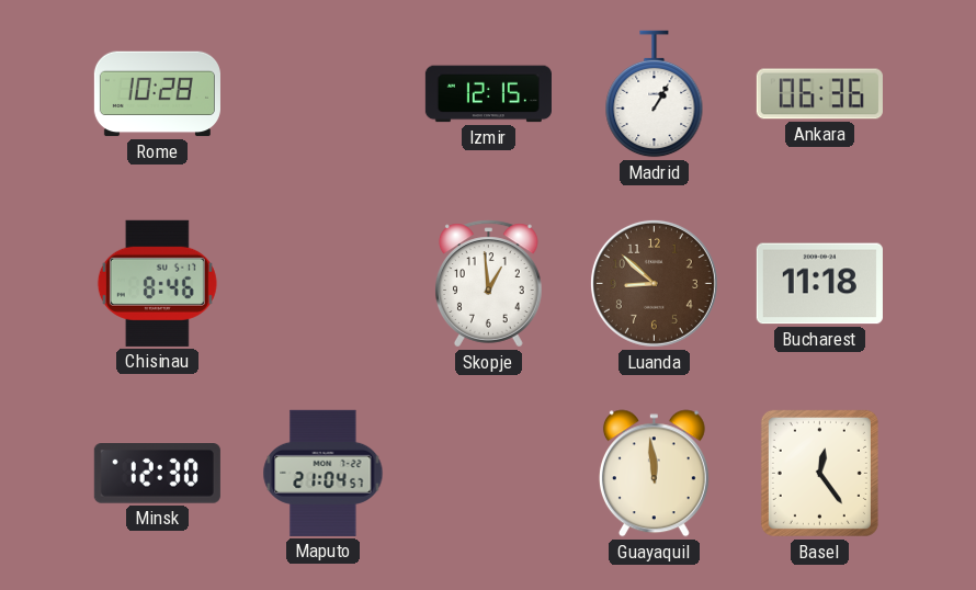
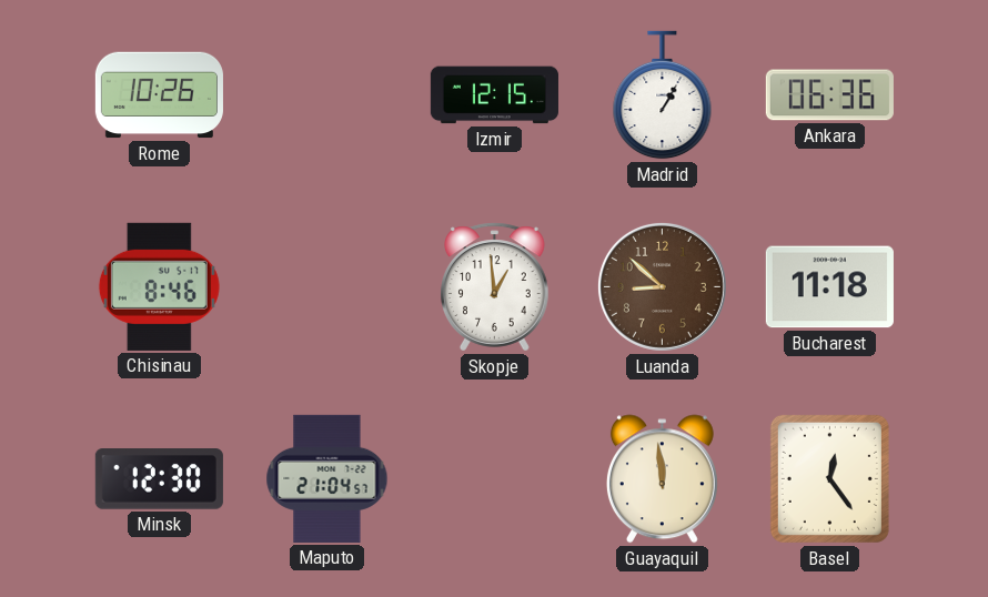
Rome: 10:28 -> 10:26 (159, 95)
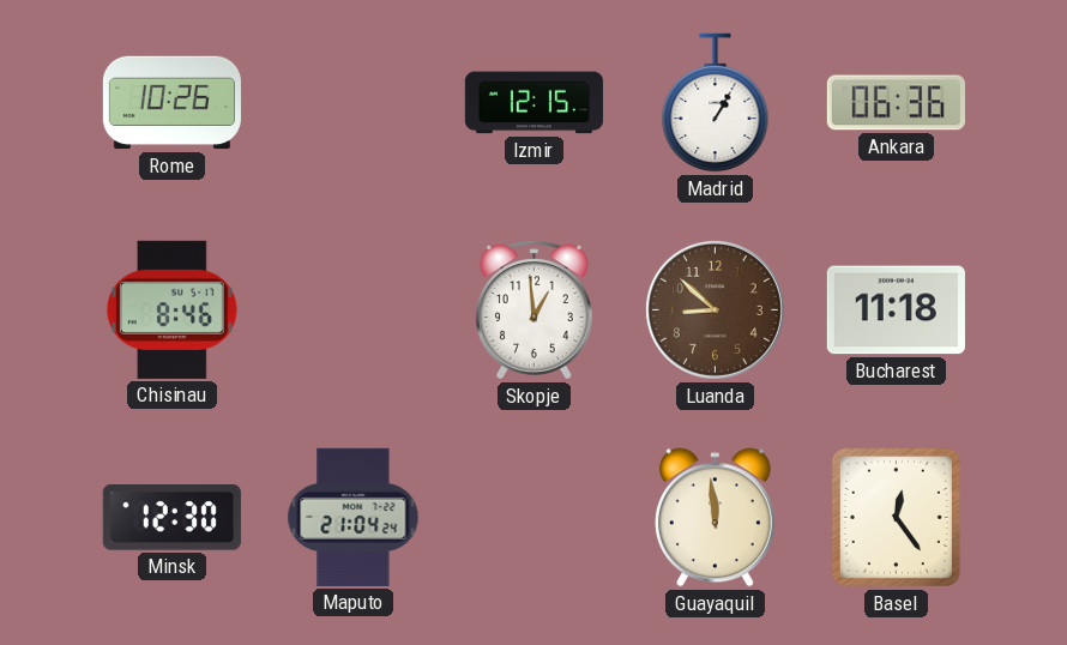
Maputo: 21:04:57 -> 21:04:24 (354, 517)
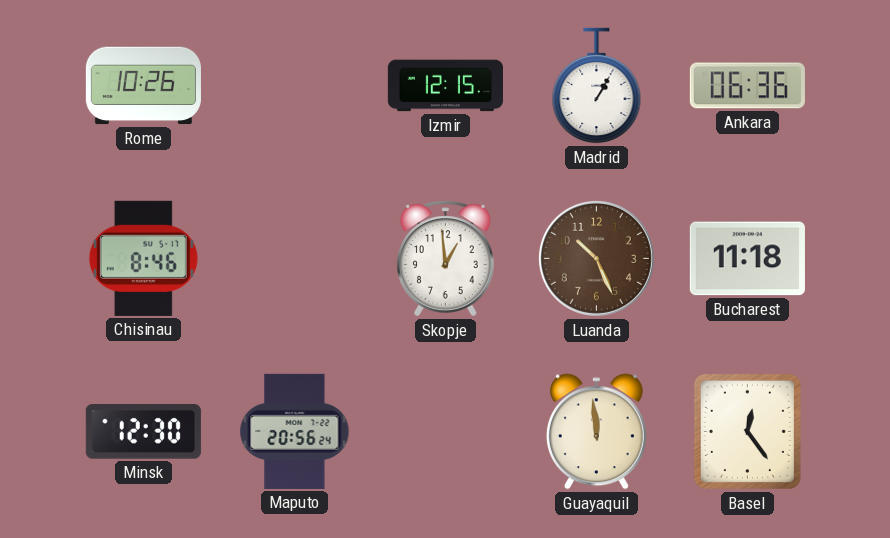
Luanda: 8:52 -> 10:26 (596, 258)
Maputo: 21:04 -> 20:56 (295, 431)
